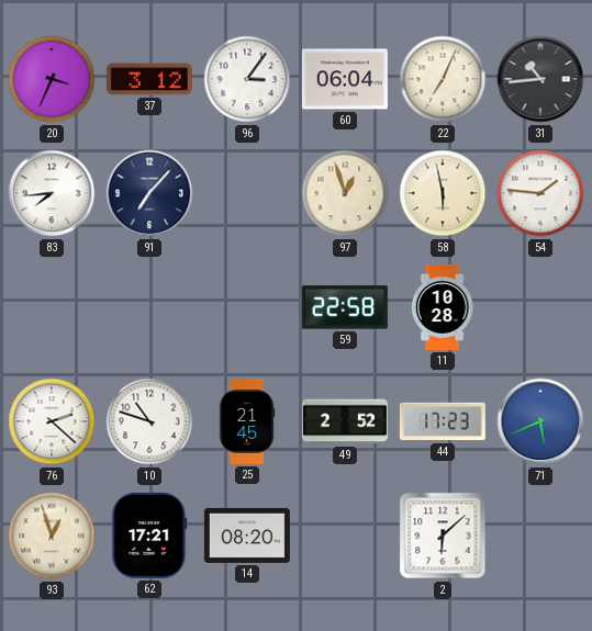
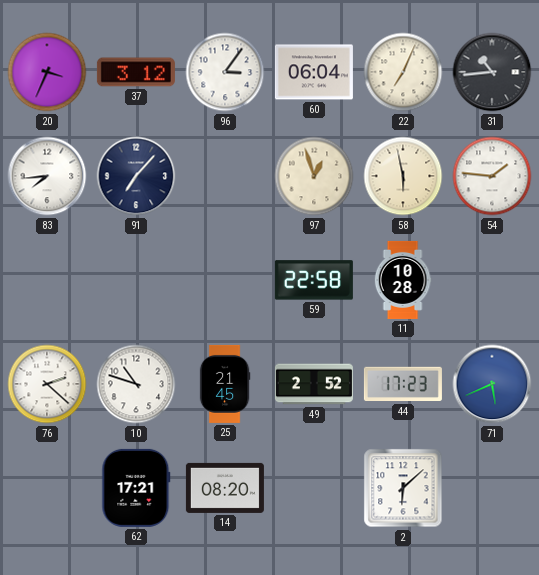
93: 12:57 -> none (52, 536)
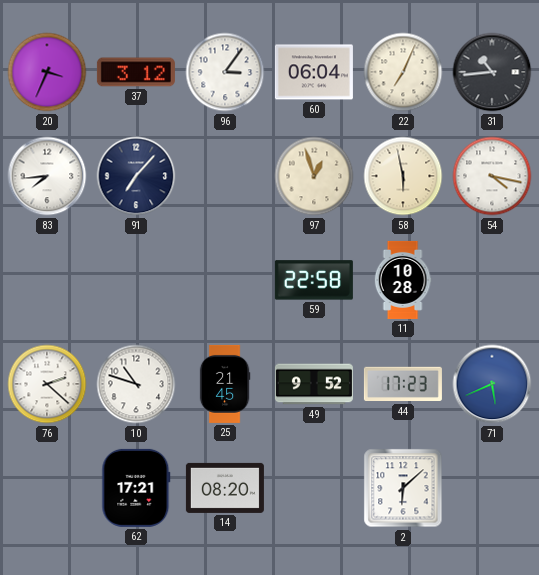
54: 1:46 -> 4:17 (492, 176)
49: 2:52 -> 9:52 (314, 384)
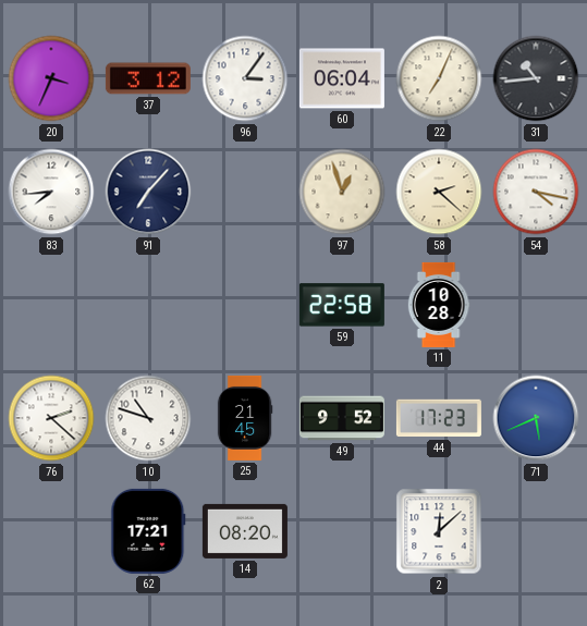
58: 5:58 -> 2:22 (439, 192)
2: 6:08 -> 12:08 (439, 531)
